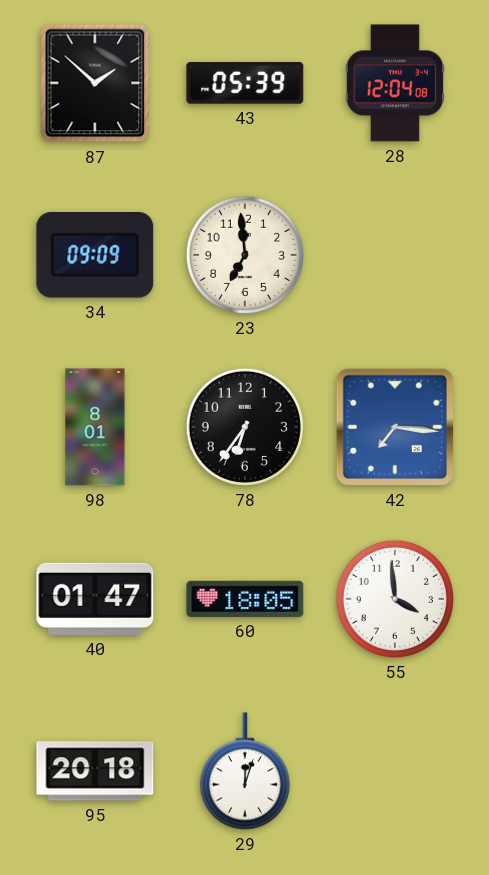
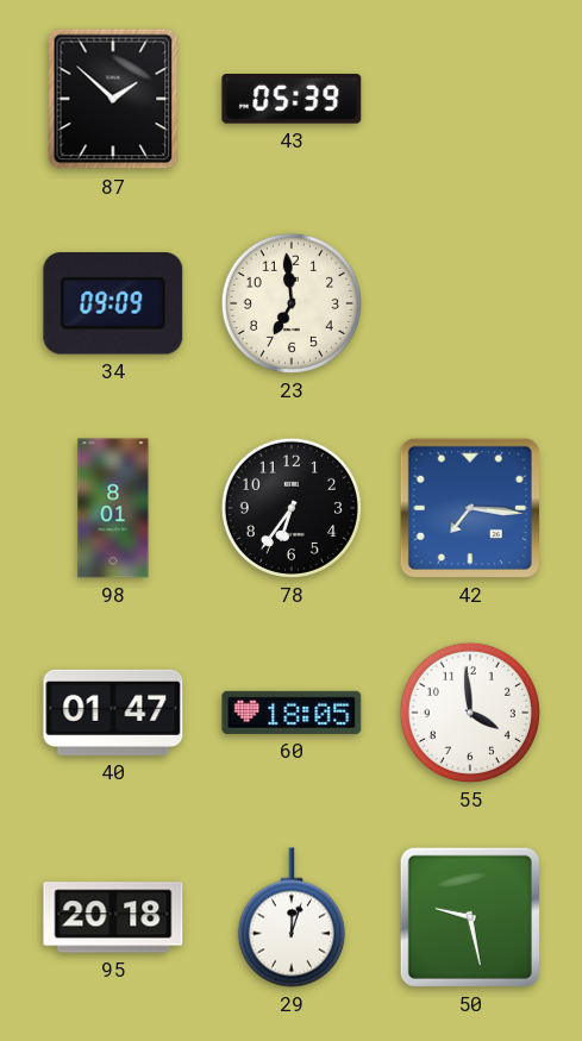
28: 12:04 -> none (395, 83)
50: none -> 9:28 (470, 917)
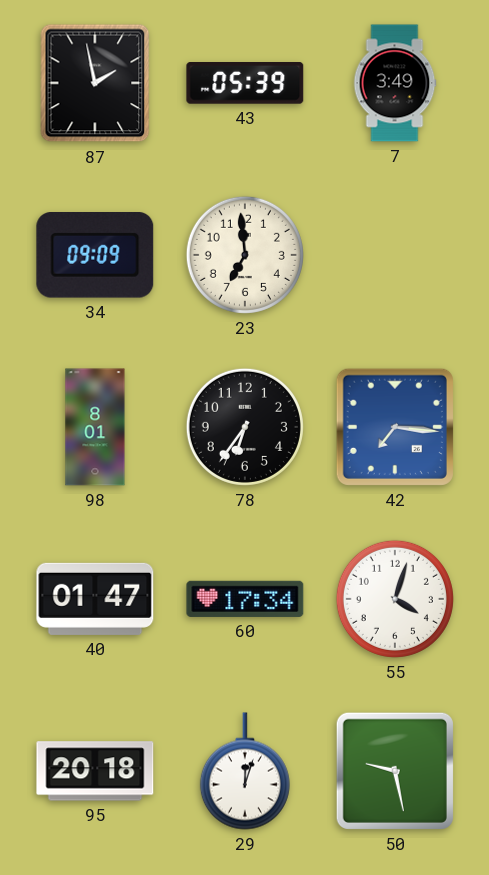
87: 1:52 -> 1:58 (95, 83)
7: none -> 3:49 (395, 83)
60: 18:05 -> 17:34 (245, 599)
55: 3:59 -> 4:03 (395, 599)
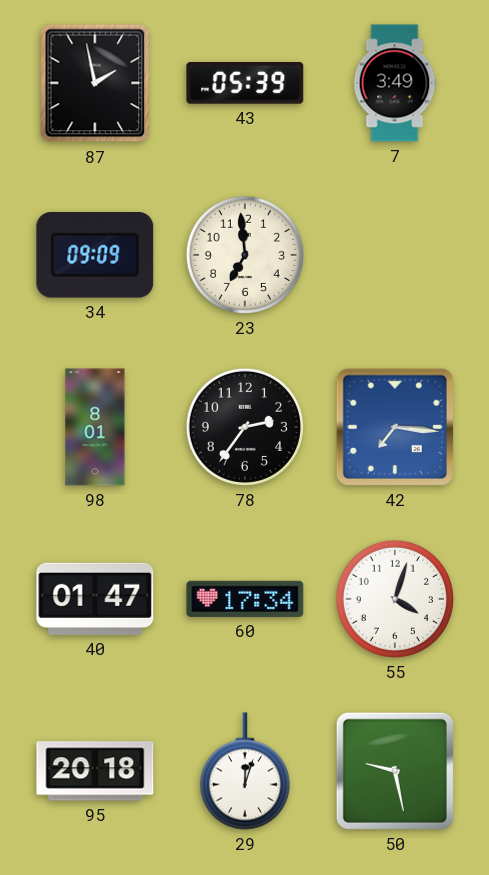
78: 6:36 -> 2:36 (245, 427)
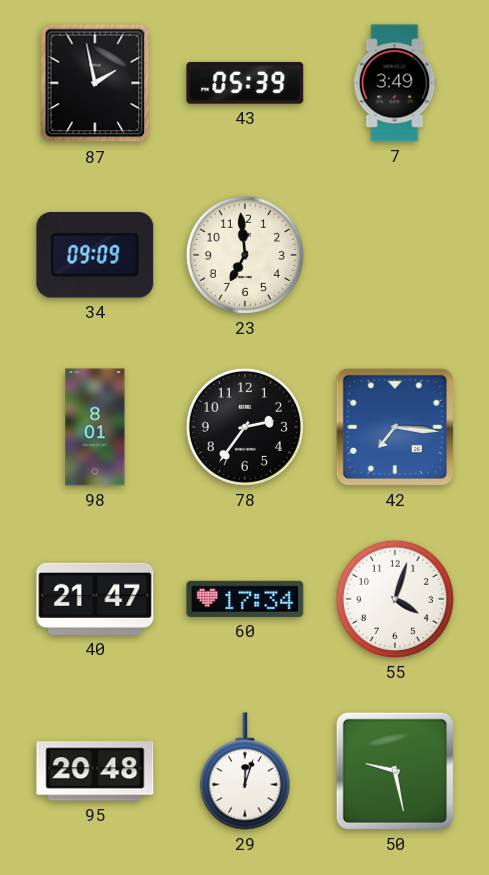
40: 01:47 -> 21:47 (95, 599)
95: 20:18 -> 20:48 (95, 771)
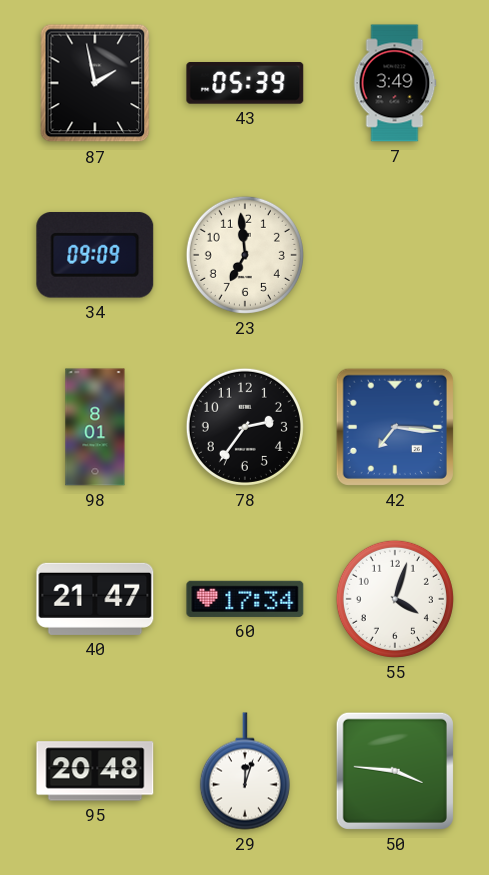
50: 9:28 -> 3:46 (395, 771)
